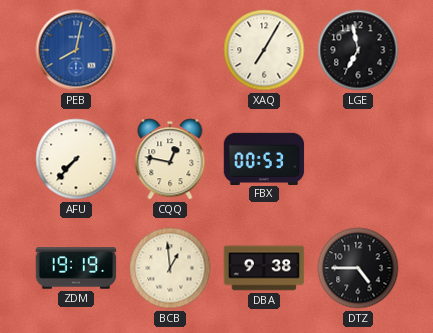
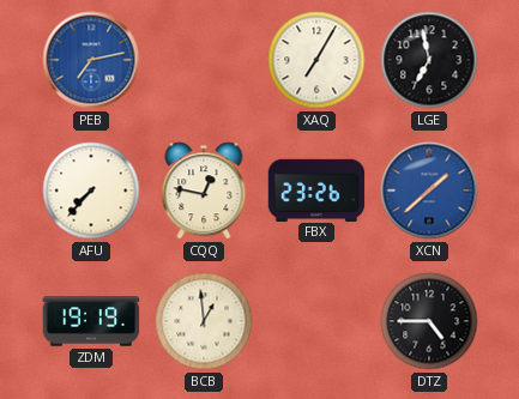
PEB: 8:02 -> 7:13 (91, 60)
FBX: 00:53 -> 23:26 (316, 189)
XCN: none -> 1:38 (429, 191)
DBA: 9:38 -> none (264, 268)
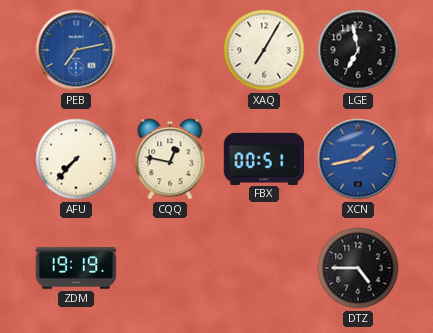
FBX: 23:26 -> 00:51 (264, 158)
XCN: 1:38 -> 1:43 (358, 159)
BCB: 12:59 -> none (204, 321)
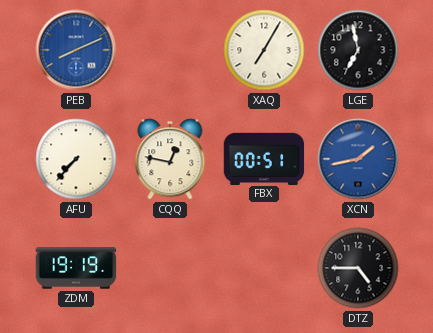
PEB: 7:13 -> 8:11 (76, 50)
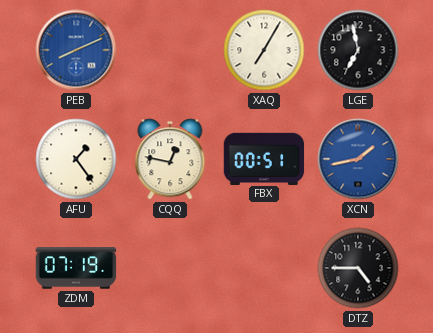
AFU: 7:37 -> 1:24 (76, 159)
ZDM: 19:19 -> 07:19 (76, 268)
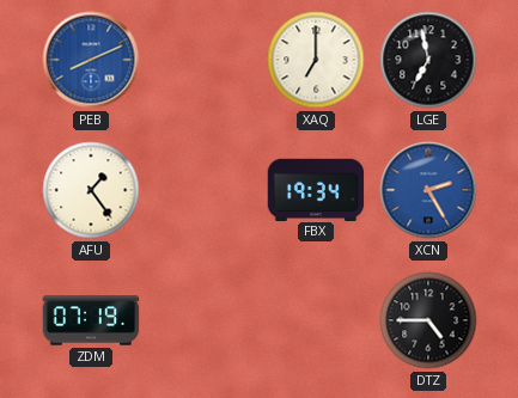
XAQ: 7:05 -> 7:00 (316, 60)
CQQ: 12:47 -> none (170, 159)
FBX: 00:51 -> 19:34 (316, 189)
XCN: 1:43 -> 2:25 (428, 190)
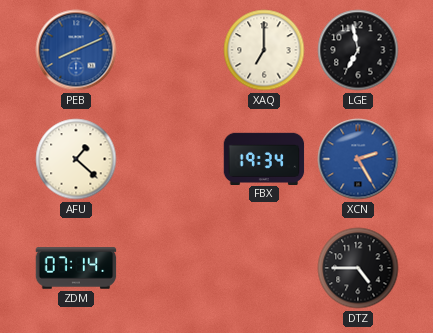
AFU: 1:24 -> 1:22 (76, 159)
ZDM: 07:19 -> 07:14 (76, 268)
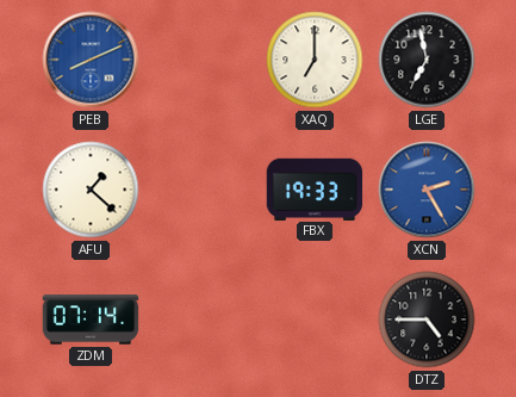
FBX: 19:34 -> 19:33 (315, 188)
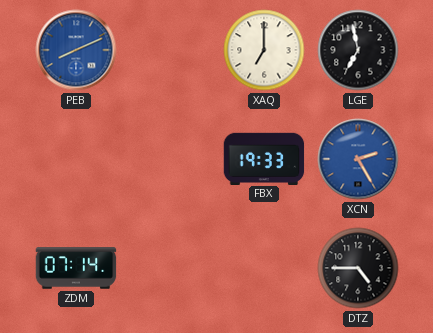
AFU: 1:22 -> none (91, 190)
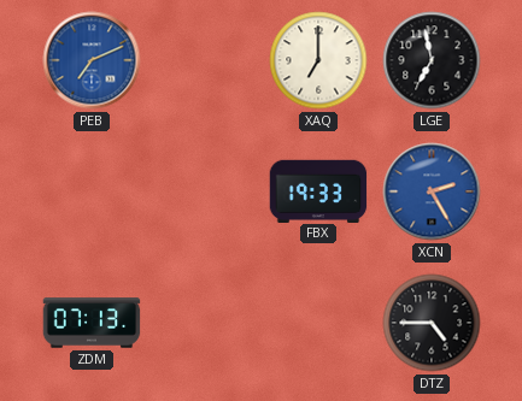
PEB: 8:11 -> 7:11 (92, 60)
ZDM: 07:14 -> 07:13 (92, 323)
